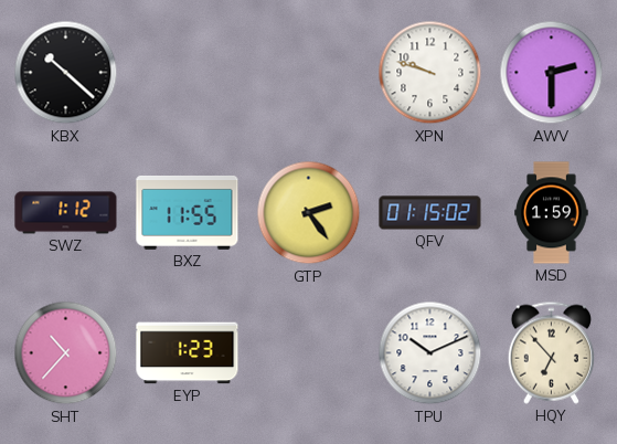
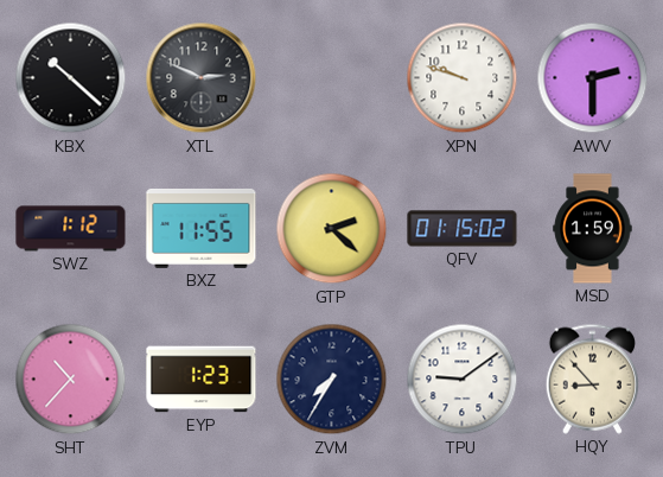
XTL: none -> 2:49 (202, 78)
GTP: 2:24 -> 2:22 (332, 229)
ZVM: none -> 7:35 (332, 380)
TPU: 10:11 -> 9:09 (463, 380)
HQY: 6:53 -> 8:53 (592, 379)
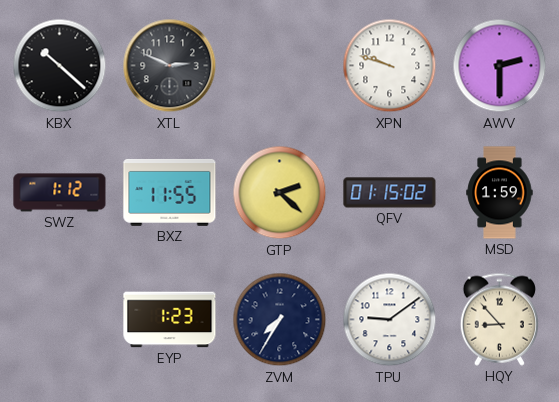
SHT: 10:37 -> none (71, 380)
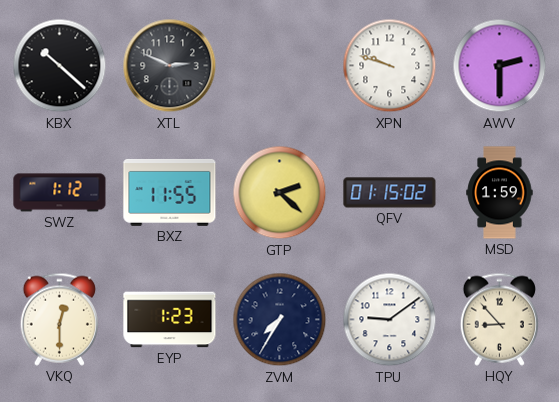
VKQ: none -> 12:30 (59, 319)
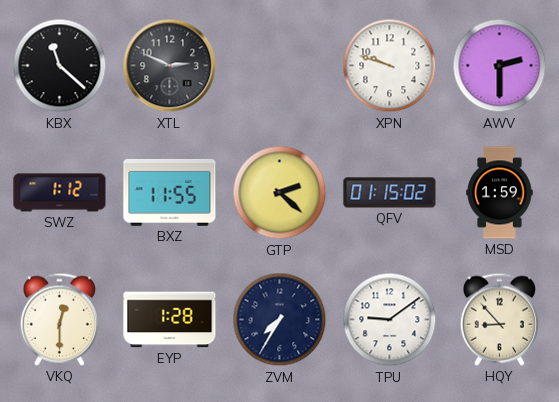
KBX: 10:22 -> 11:22 (60, 66)
EYP: 1:23 -> 1:28 (170, 320)
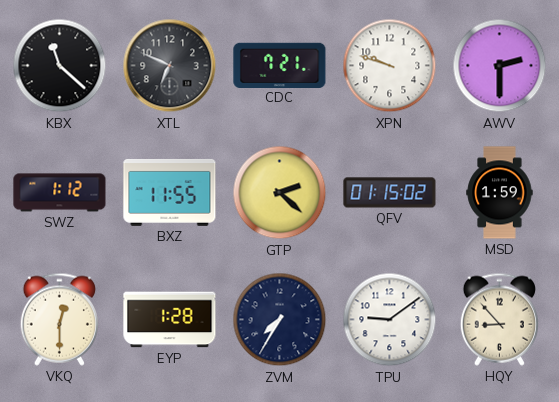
XTL: 2:49 -> 6:49 (170, 66)
CDC: none -> 7:21 (280, 65)
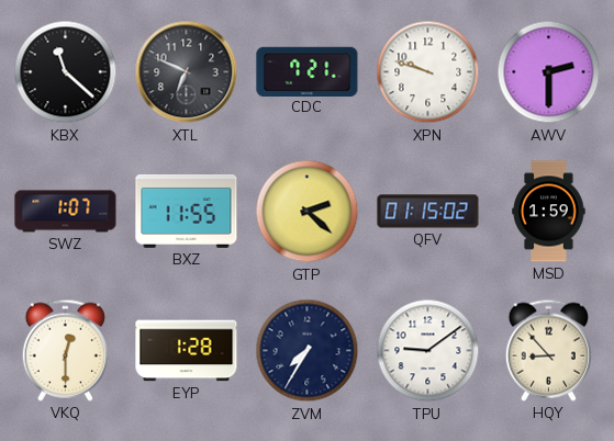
SWZ: 1:12 -> 1:07 (66, 212)
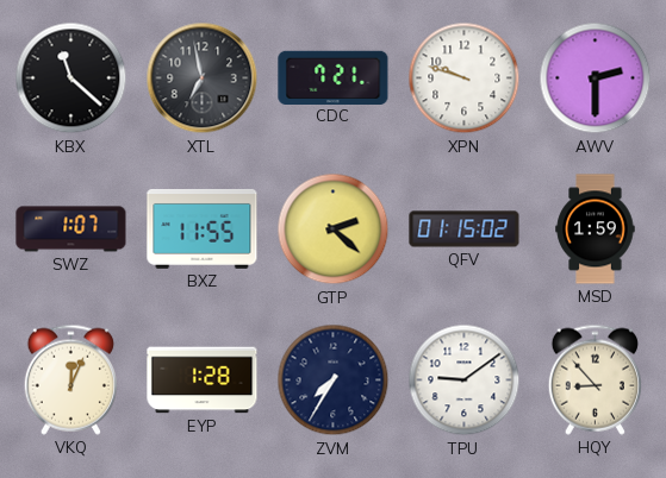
XTL: 6:49 -> 6:58 (203, 78)
VKQ: 12:30 -> 12:04 (70, 379)
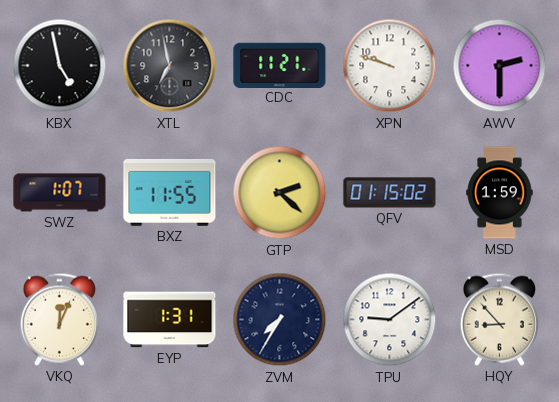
KBX: 11:22 -> 4:58 (60, 66)
CDC: 7:21 -> 11:21 (280, 65)
EYP: 1:28 -> 1:31 (170, 320)
